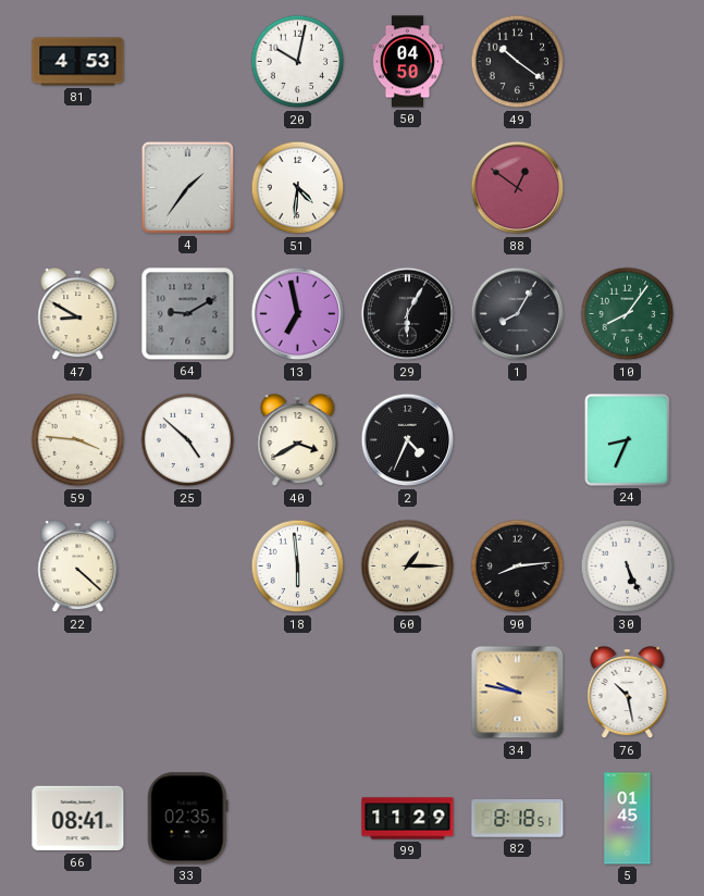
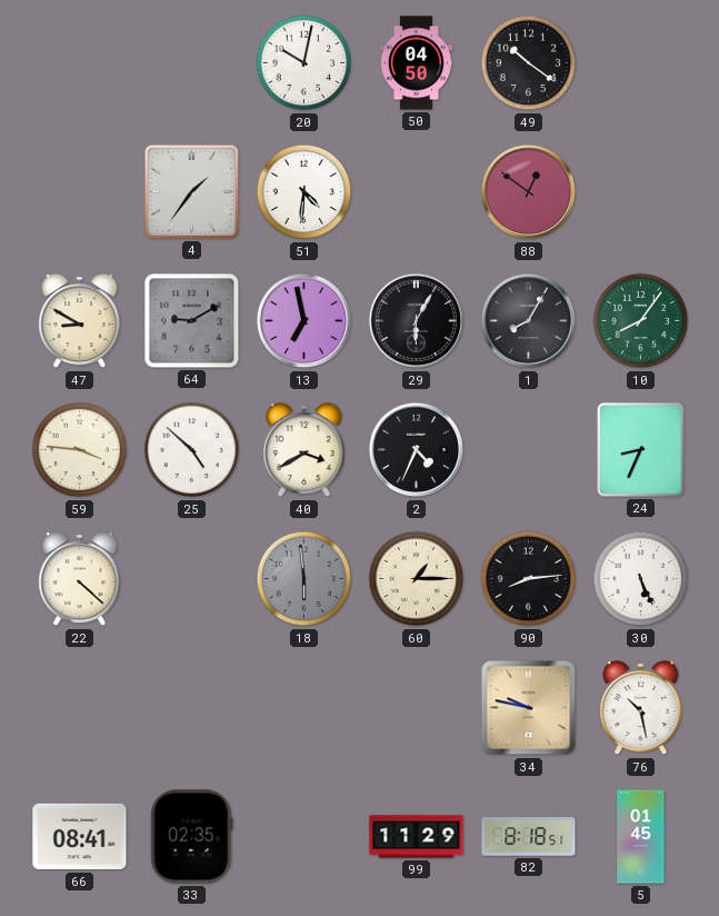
81: 4:53 -> none (78, 62)
18 dial: white -> grey (304, 579)
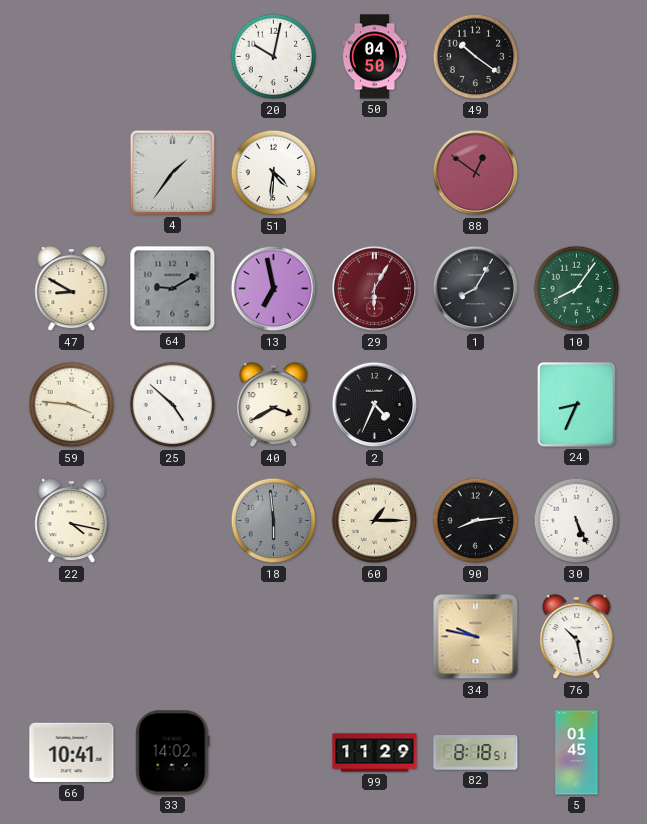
29 dial: black -> burgundy (375, 289)
22: 4:22 -> 4:17 (72, 522)
66: 08:41 -> 10:41 (72, 753)
33: 02:35 -> 14:02 (173, 753)
